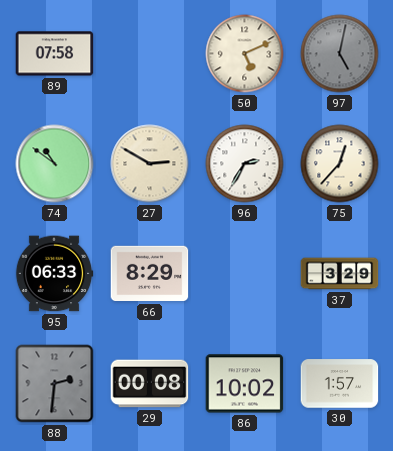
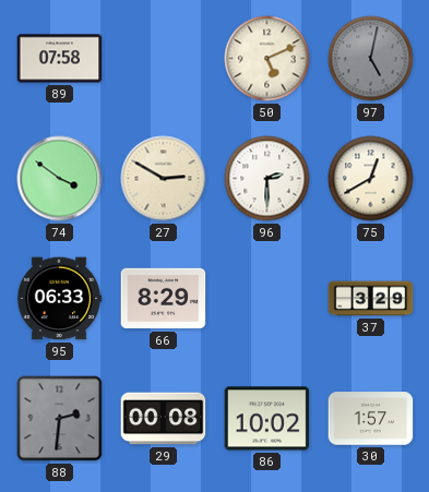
74: 10:51 -> 3:51 (60, 179)
96: 2:35 -> 2:30 (267, 179)
75: 12:37 -> 12:40 (371, 179)
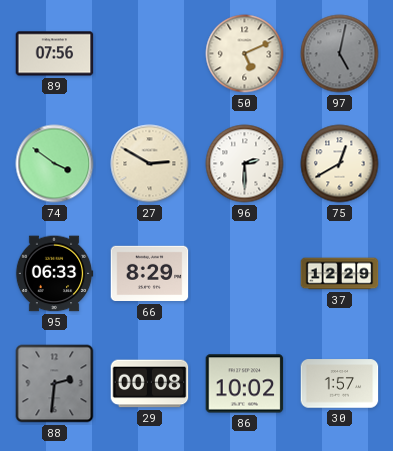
89: 07:58 -> 07:56 (55, 54)
37: 3:29 -> 12:29 (340, 274)
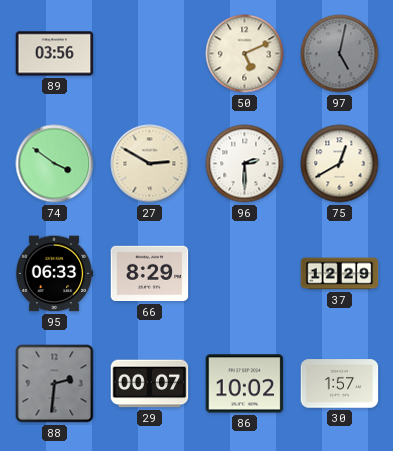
89: 07:56 -> 03:56 (55, 54)
29: 00:08 -> 00:07 (150, 384)
